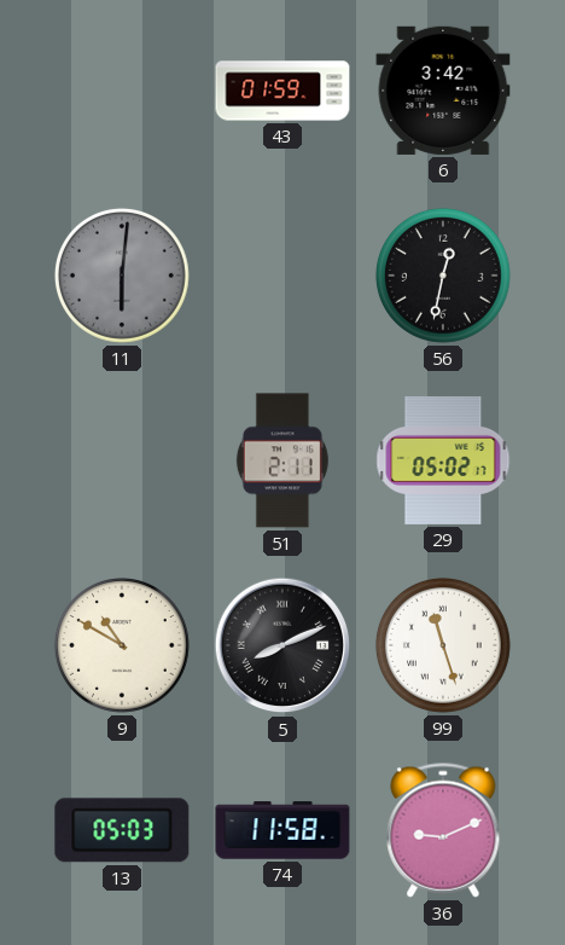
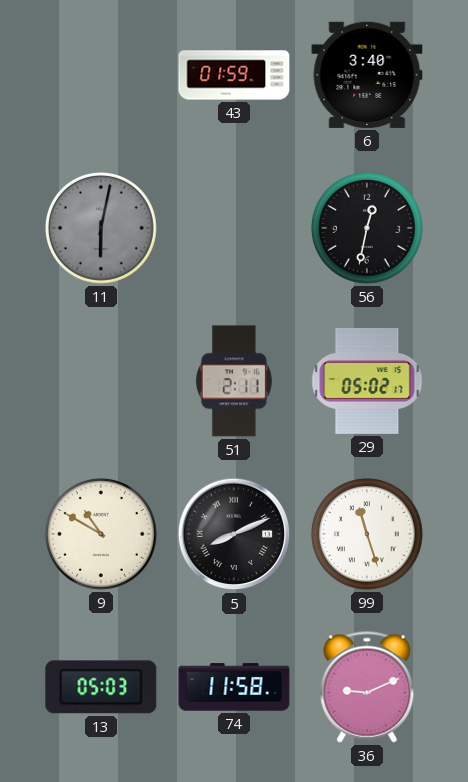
6: 3:42 -> 3:40 (367, 75)
11: 6:01 -> 6:02 (101, 228)
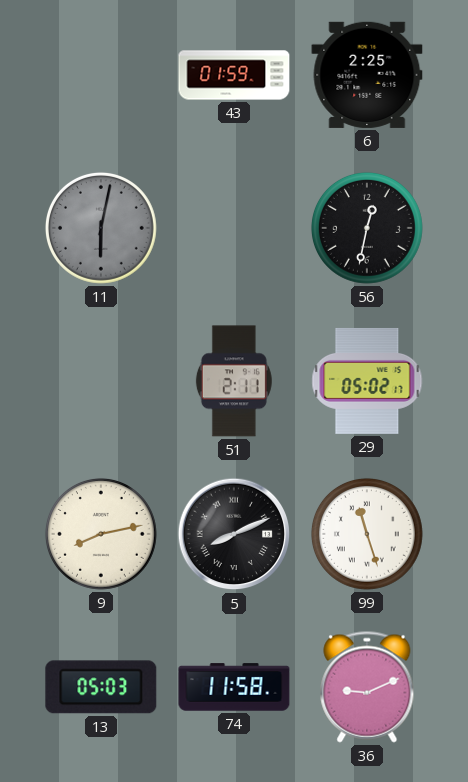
6: 3:40 -> 2:25 (367, 75)
9: 10:50 -> 8:13 (101, 534)
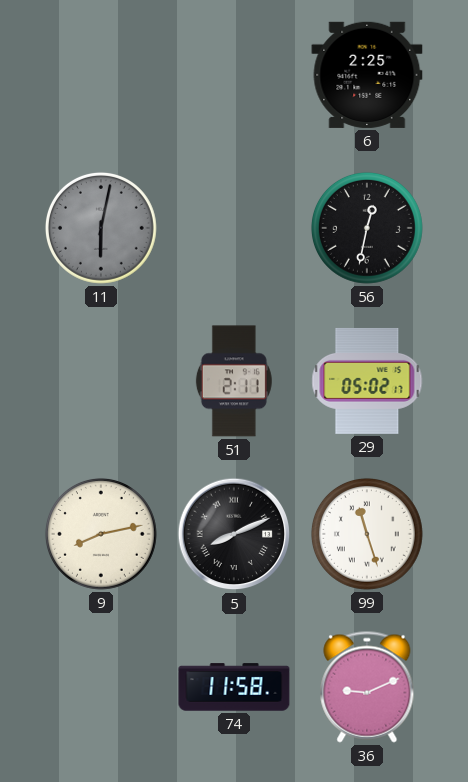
43: 01:59 -> none (234, 75)
13: 05:03 -> none (101, 687)
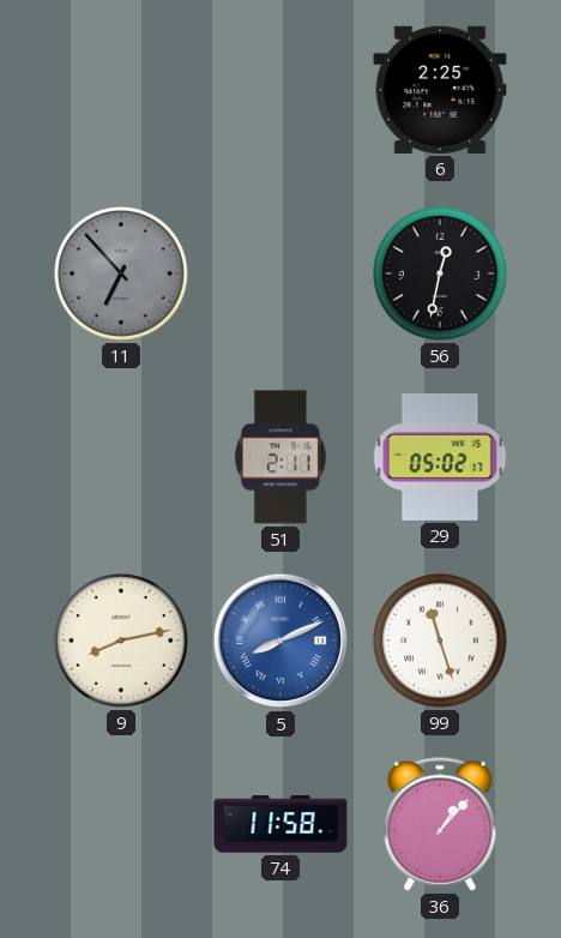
11: 6:02 -> 6:53 (121, 273)
5 dial: black -> blue (280, 641)
36: 9:11 -> 1:07 (440, 824)
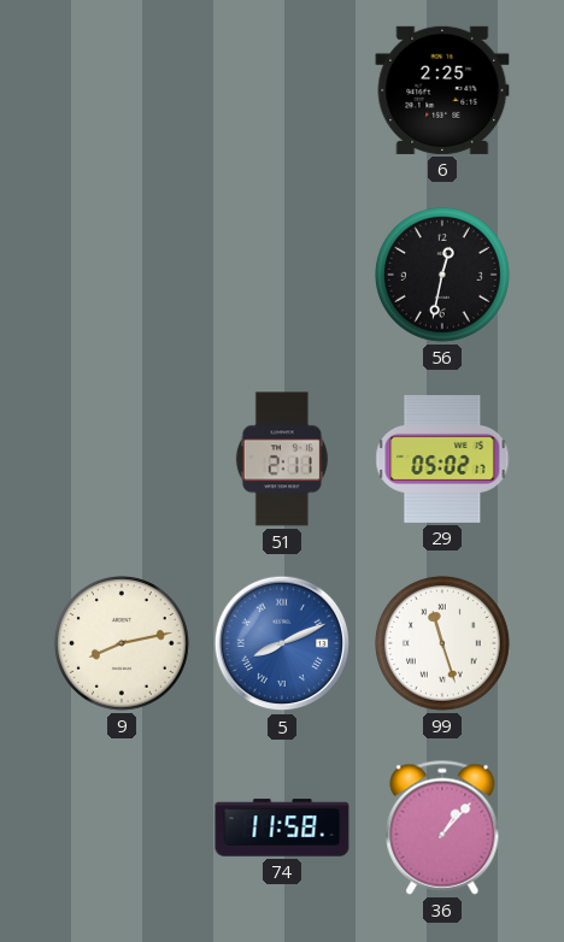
11: 6:53 -> none (121, 273)
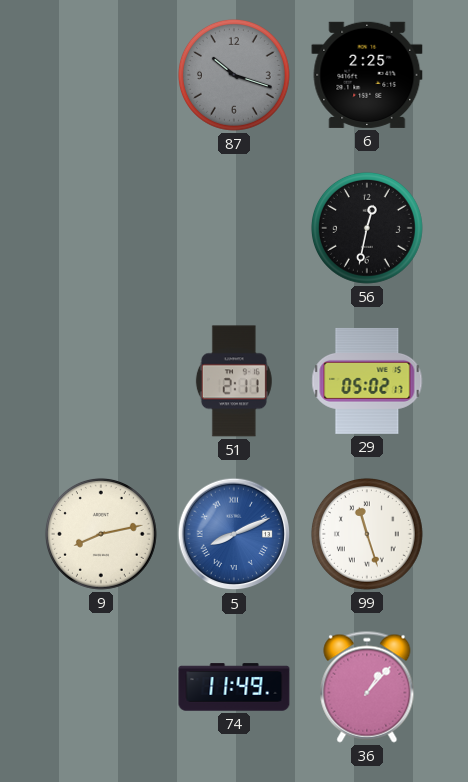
87: none -> 10:18 (234, 75)
74: 11:58 -> 11:49 (234, 687)
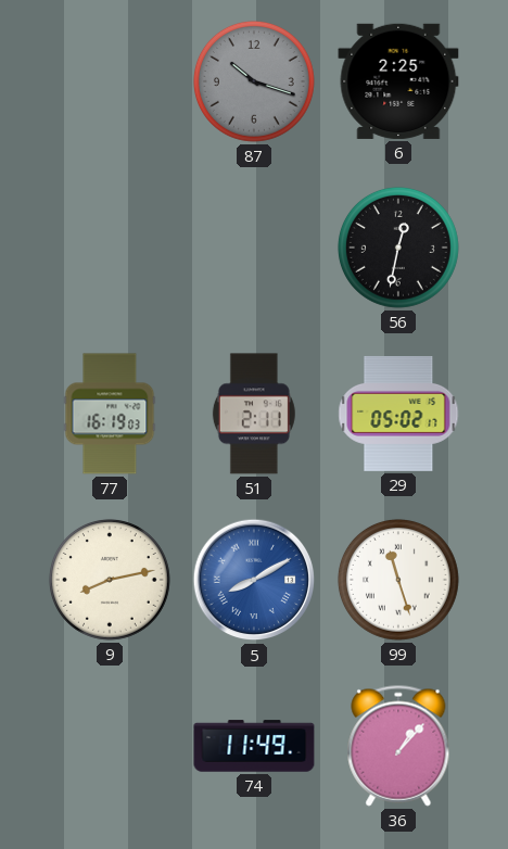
77: none -> 16:19 (110, 414)
5: 8:11 -> 8:10 (254, 580)
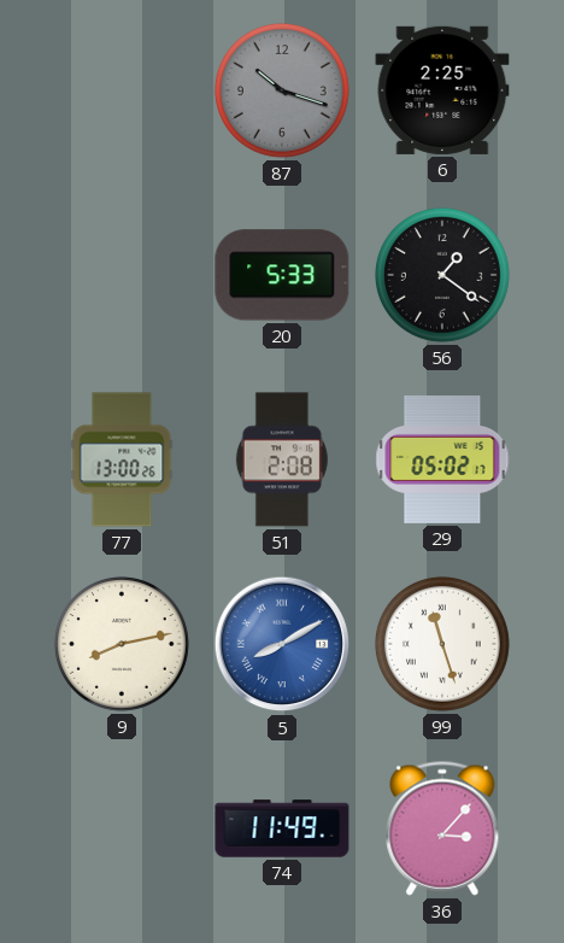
20: none -> 5:33 (282, 275)
56: 12:32 -> 1:21 (442, 275)
77: 16:19 -> 13:00 (122, 459)
51: 2:11 -> 2:08 (282, 459)
36: 1:07 -> 3:07 (442, 828)
